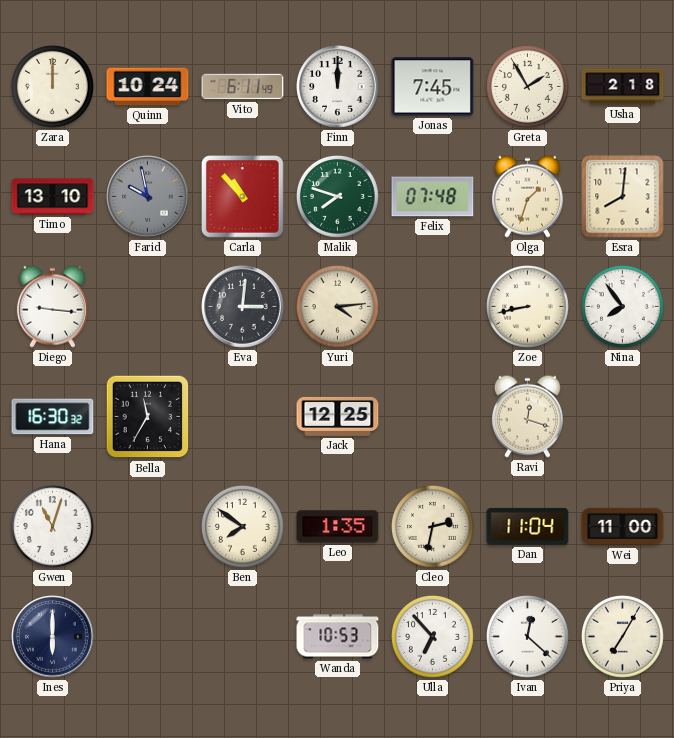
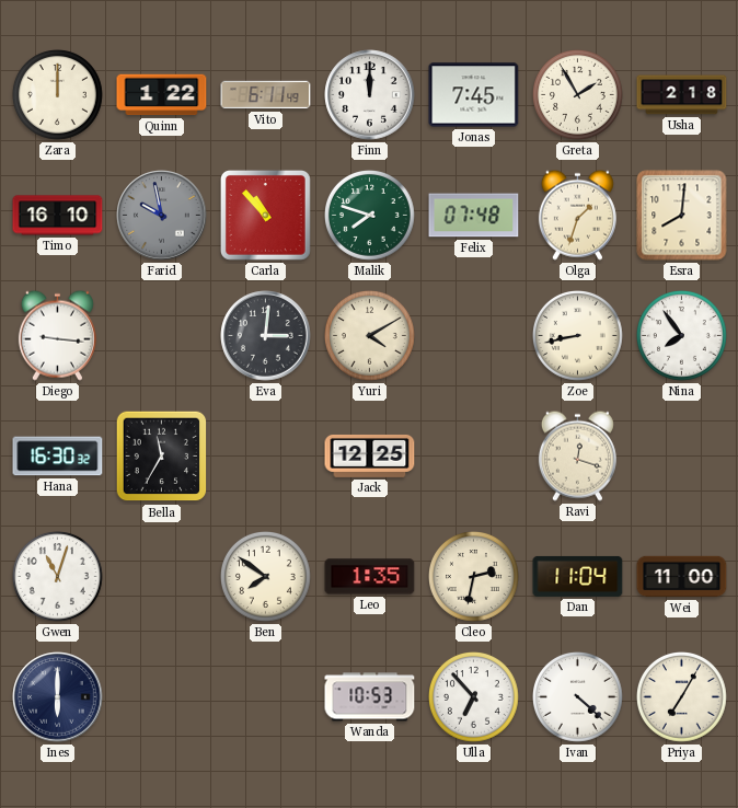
Quinn: 10:24 -> 1:22 (162, 95)
Timo: 13:10 -> 16:10 (58, 216)
Yuri: 4:14 -> 4:10 (370, 336)
Ivan: 12:22 -> 4:22 (578, 697)
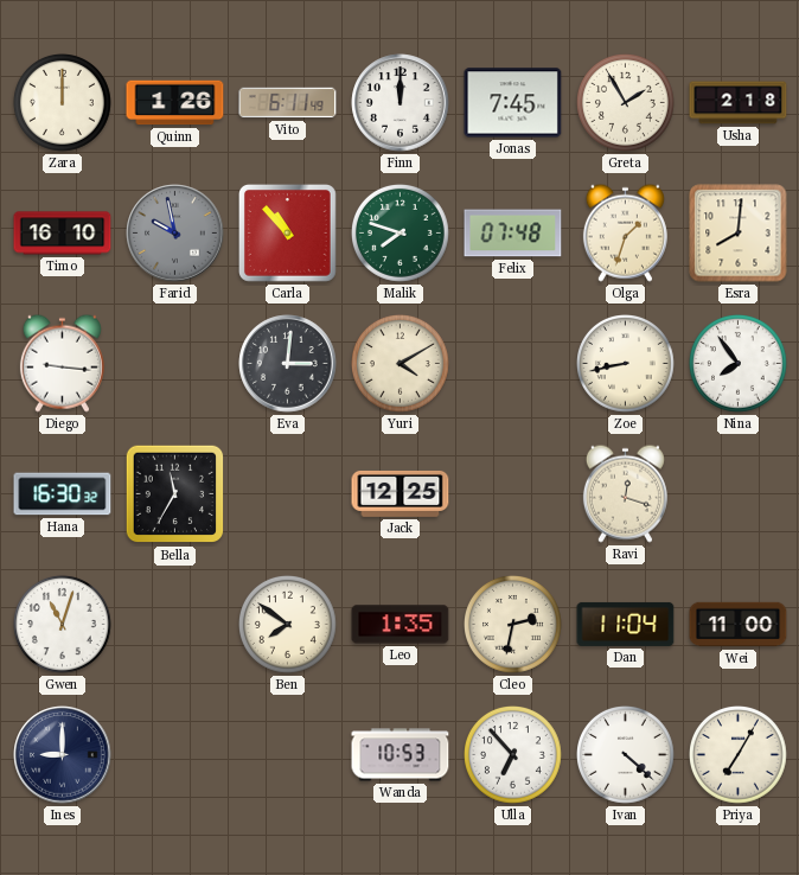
Quinn: 1:22 -> 1:26 (175, 103)
Ines: 6:00 -> 9:00 (63, 755)
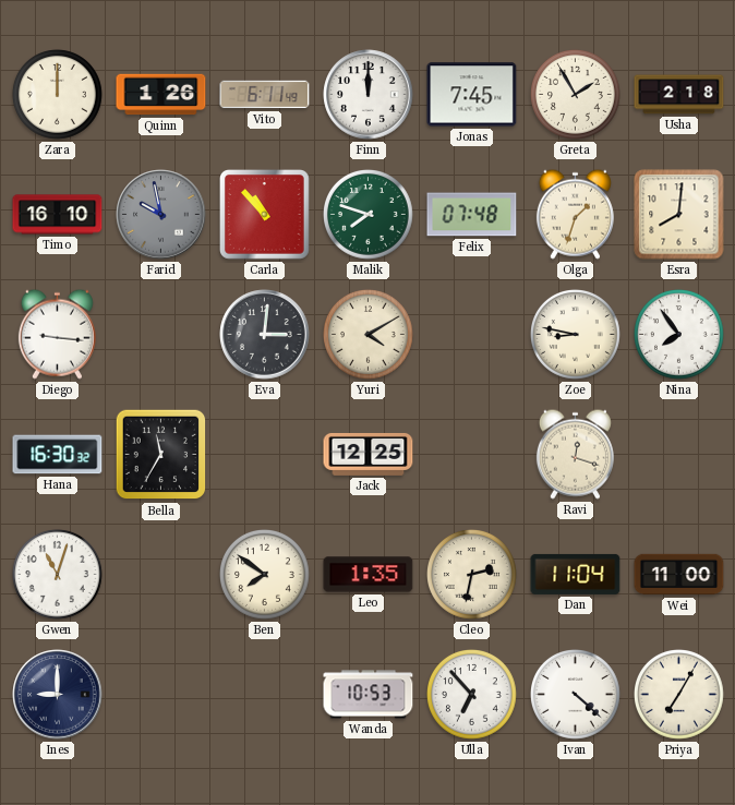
Zoe: 8:43 -> 8:47 (576, 335)
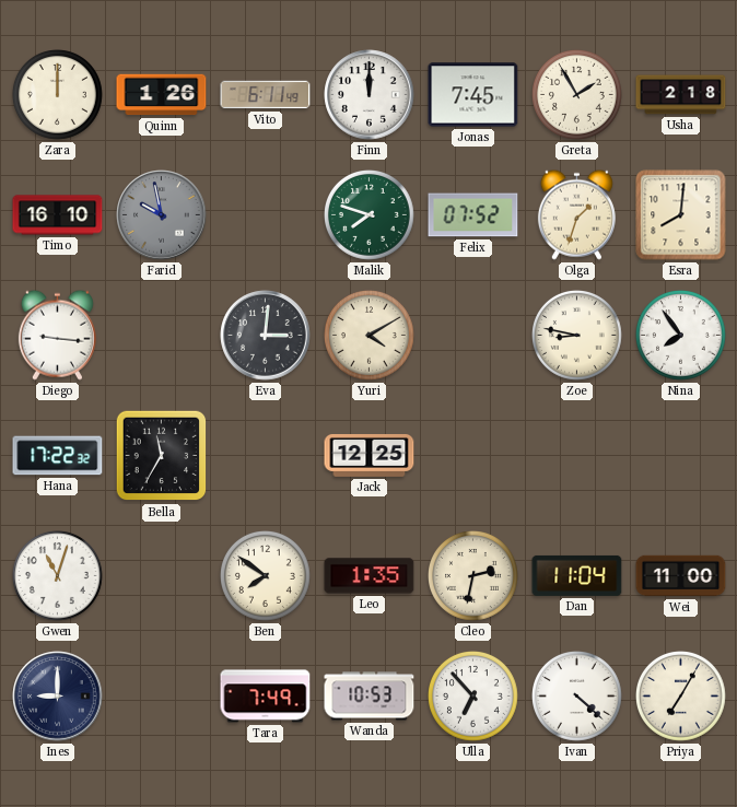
Carla: 10:53 -> none (265, 215)
Felix: 07:48 -> 07:52 (473, 215)
Hana: 16:30 -> 17:22 (58, 456)
Ravi: 12:18 -> none (575, 454)
Tara: none -> 7:49 (266, 697)
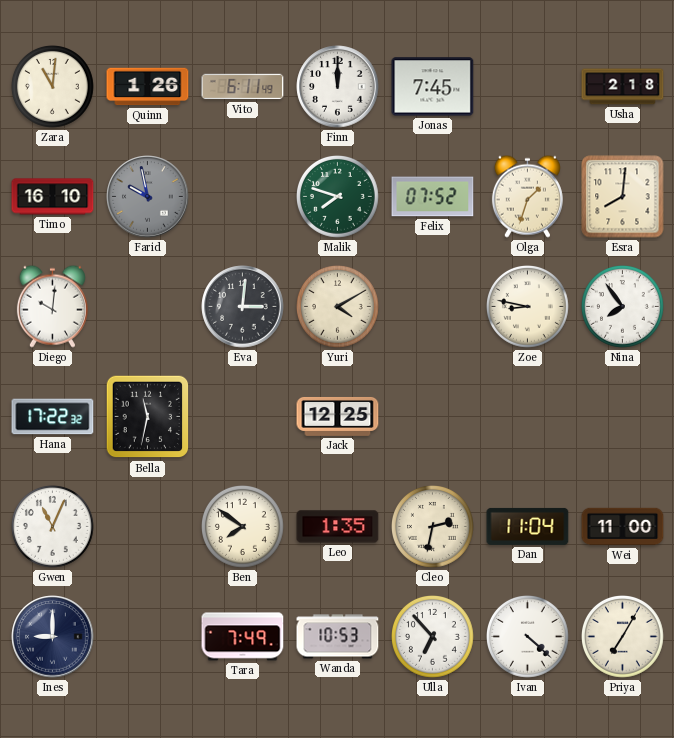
Zara: 12:00 -> 11:01 (53, 87)
Greta: 1:55 -> none (577, 95)
Diego: 9:16 -> 10:01 (52, 306)
Bella: 11:35 -> 11:32 (148, 417)
Gwen: 11:03 -> 11:04 (53, 527)
